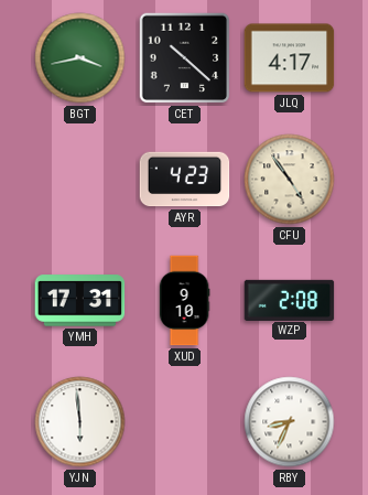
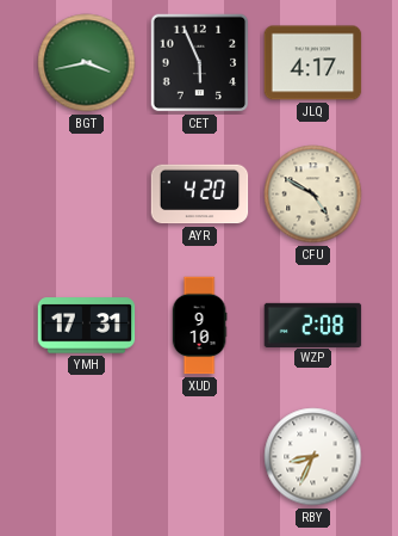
CET: 10:22 -> 5:56 (200, 63)
AYR: 4:23 -> 4:20 (200, 195)
CFU: 4:54 -> 4:50 (313, 195)
YJN: 5:59 -> none (80, 422)
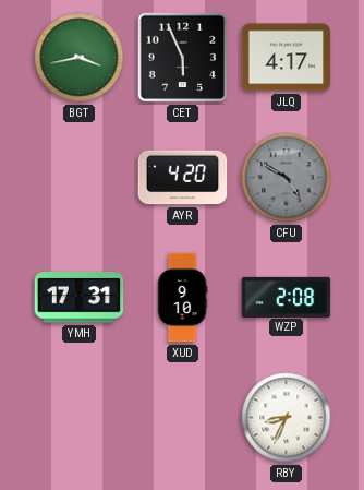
CFU dial: cream -> grey (287, 178)
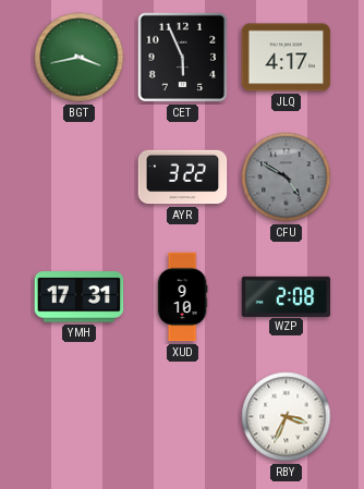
AYR: 4:20 -> 3:22 (183, 178)
RBY: 8:34 -> 3:34 (287, 417)
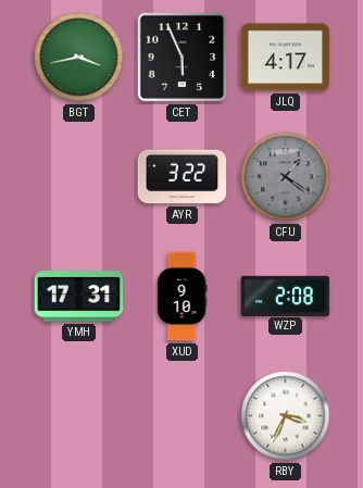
CFU: 4:50 -> 1:21 (286, 177)
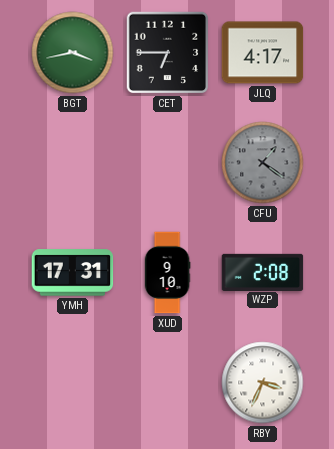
CET: 5:56 -> 6:45 (168, 53)
AYR: 3:22 -> none (183, 177)
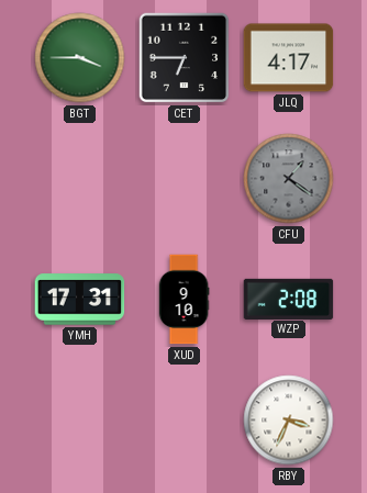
BGT: 3:43 -> 3:45 (80, 58)
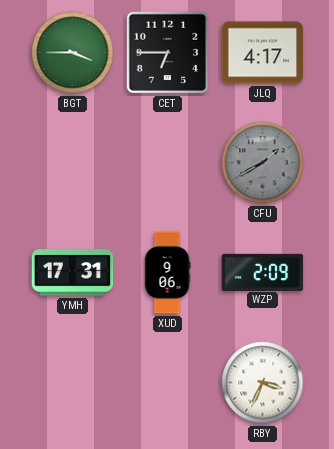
CFU: 1:21 -> 1:40 (263, 163)
XUD: 9:10 -> 9:06 (167, 273)
WZP: 2:08 -> 2:09 (263, 272)
